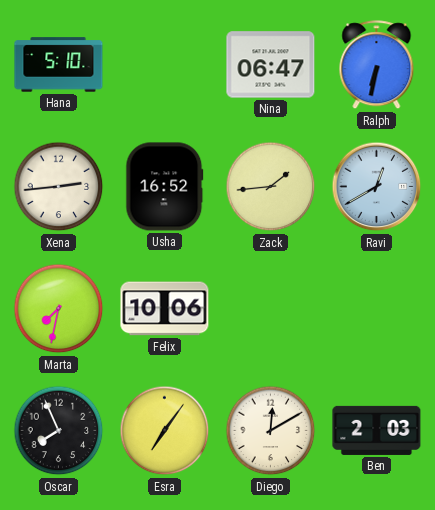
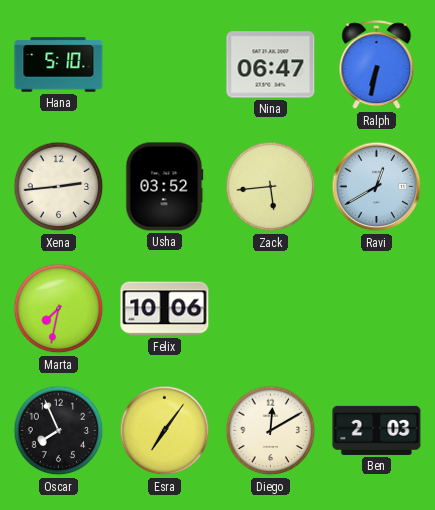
Usha: 16:52 -> 03:52 (165, 187)
Zack: 1:44 -> 5:44 (271, 187)
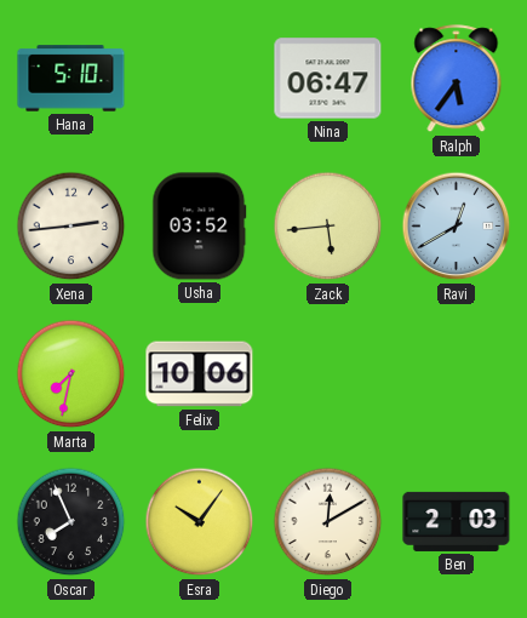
Ralph: 6:32 -> 5:36 (457, 79)
Esra: 7:06 -> 10:06 (200, 522)
